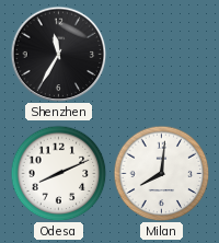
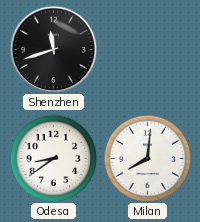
Shenzhen: 11:35 -> 11:42 (53, 49)
Odesa: 8:11 -> 8:39 (53, 158)
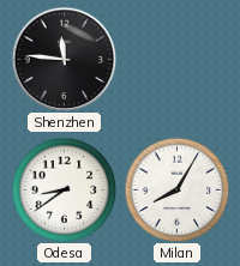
Shenzhen: 11:42 -> 11:46 (64, 59)
Milan: 8:01 -> 8:05 (176, 189)
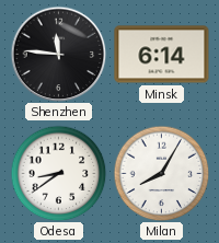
Minsk: none -> 6:14 (162, 55)
